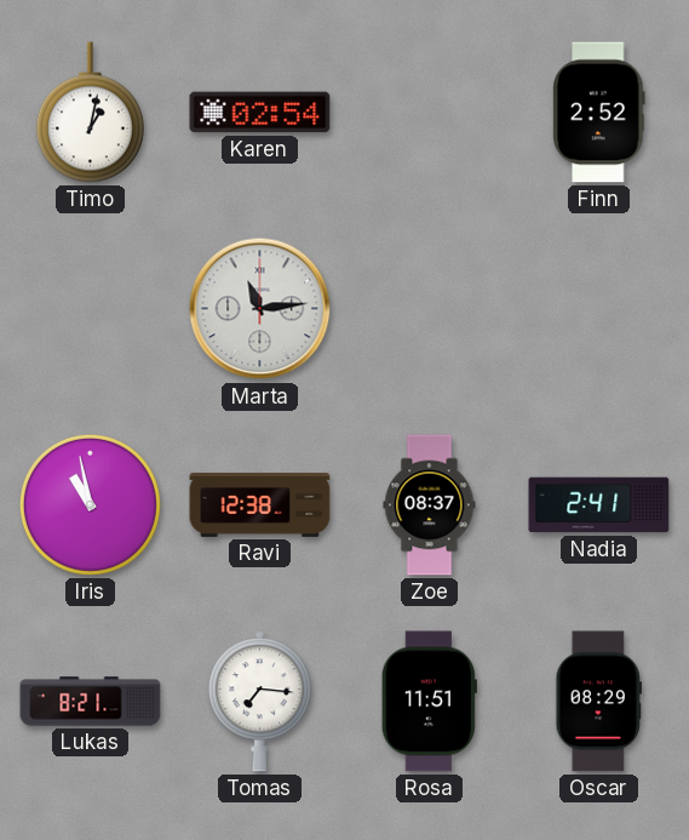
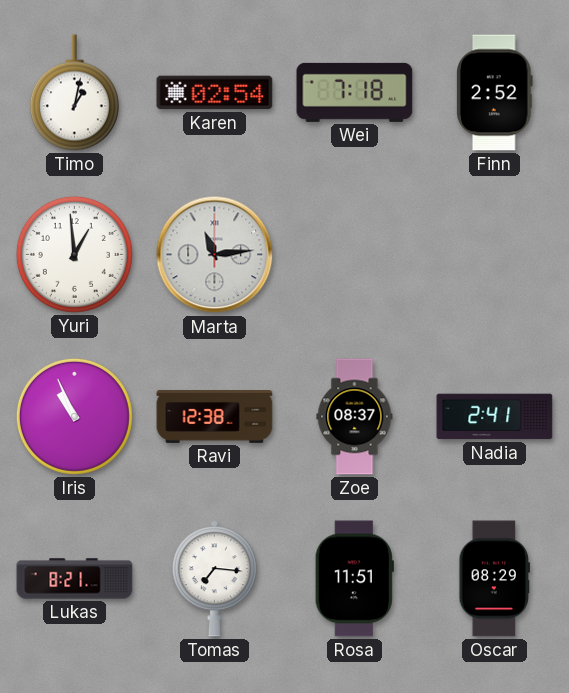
Wei: none -> 7:18 (355, 92)
Yuri: none -> 12:59 (74, 254)
Iris: 10:58 -> 10:56 (74, 416)
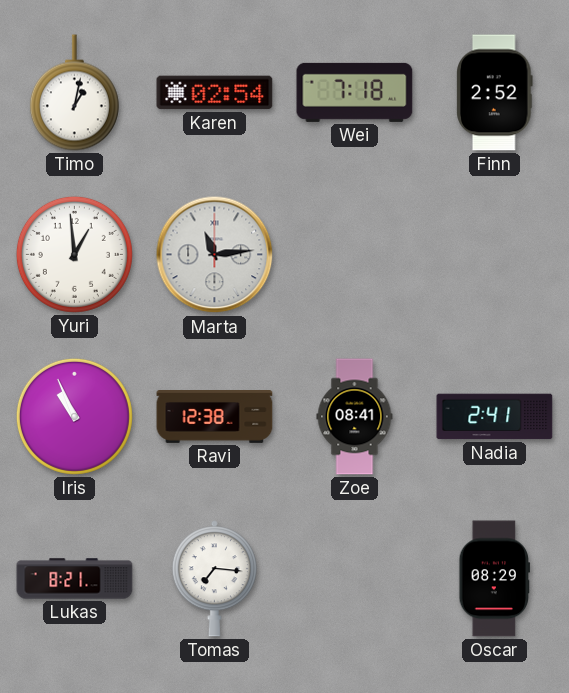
Zoe: 08:37 -> 08:41 (355, 417)
Rosa: 11:51 -> none (354, 579)
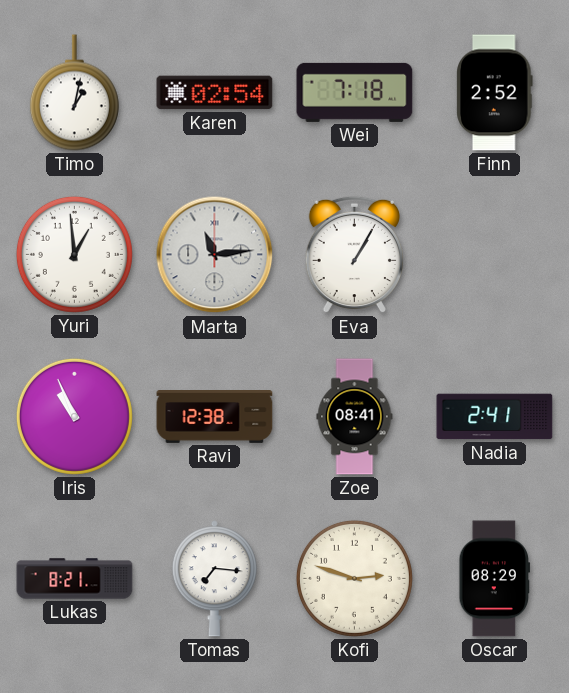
Eva: none -> 1:05 (354, 255)
Kofi: none -> 2:48 (354, 578)
